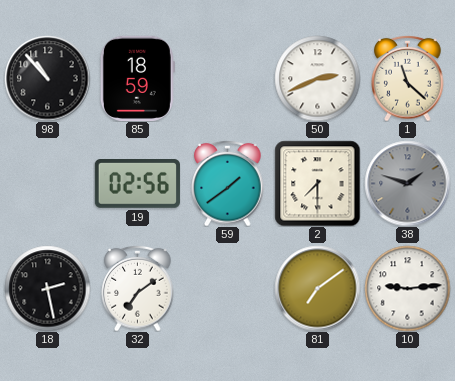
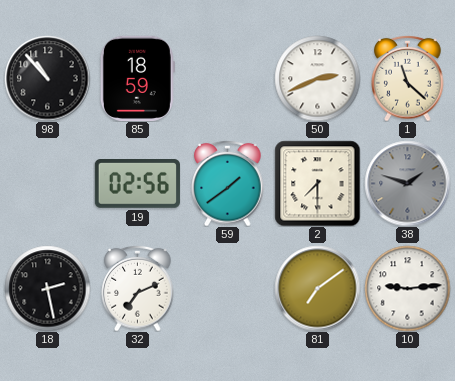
32: 7:09 -> 7:11 (138, 288)
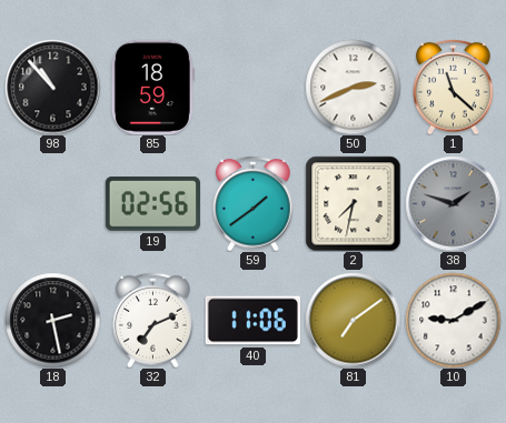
2: 7:30 -> 7:32 (353, 203)
40: none -> 11:06 (252, 321)
10: 9:14 -> 9:10 (453, 320)
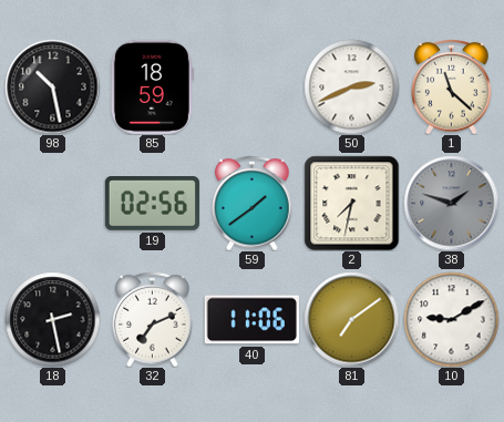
98: 10:53 -> 10:28 (52, 86)
